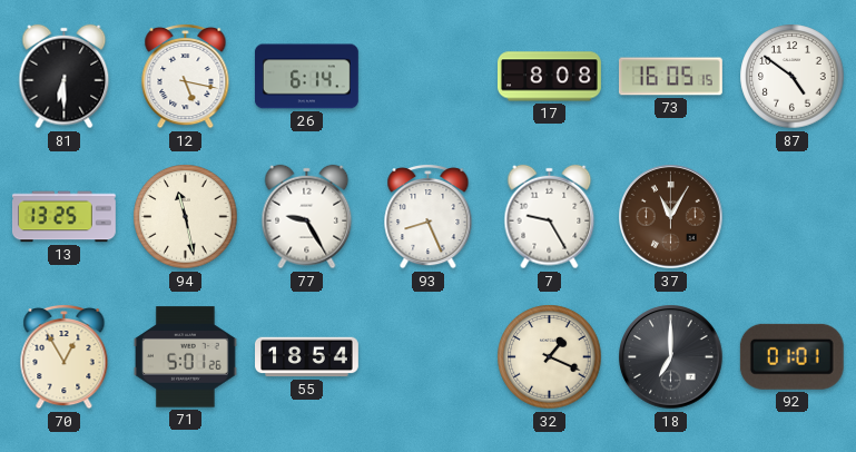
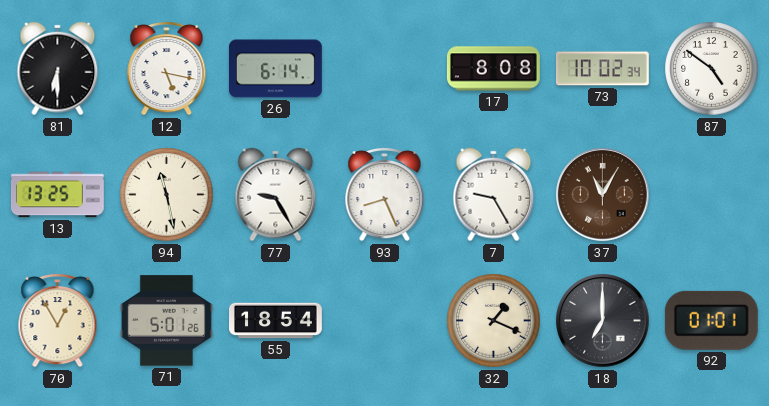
73: 16:05 -> 10:02 (602, 69)
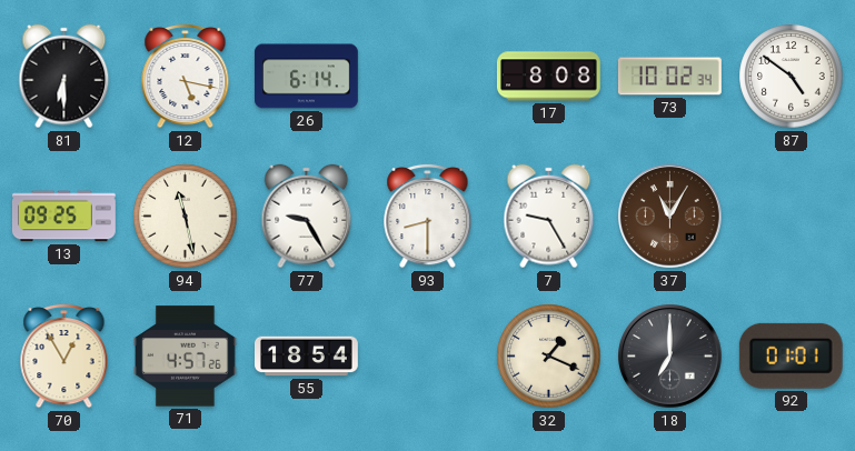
13: 13:25 -> 09:25 (63, 217)
93: 8:26 -> 8:30 (428, 216)
71: 5:01 -> 4:57 (185, 357)
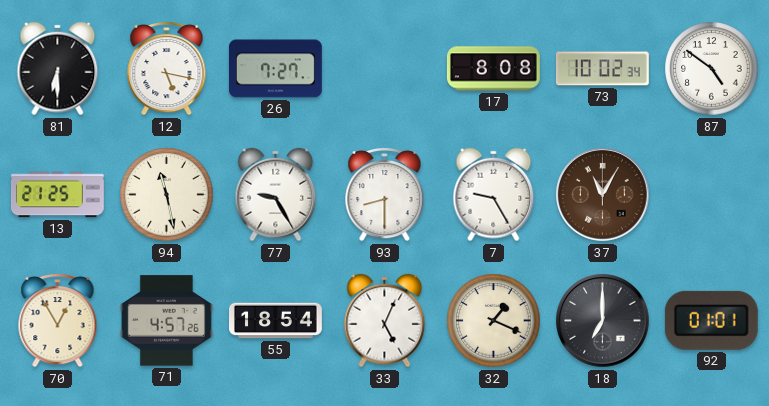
26: 6:14 -> 7:27 (275, 69)
13: 09:25 -> 21:25 (57, 195)
33: none -> 5:04 (385, 321)
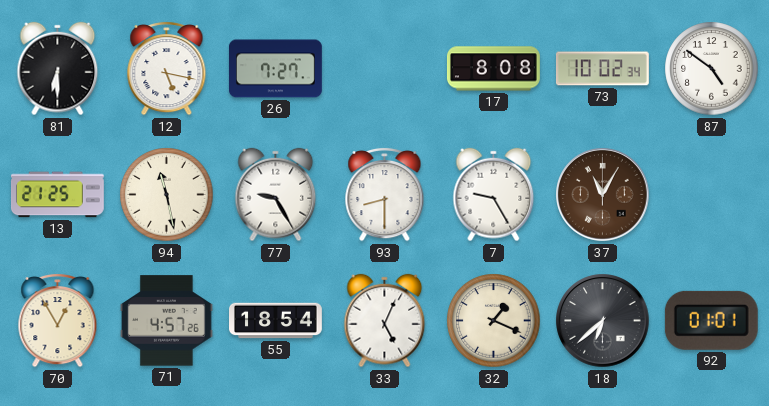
18: 7:00 -> 6:38 (603, 321)
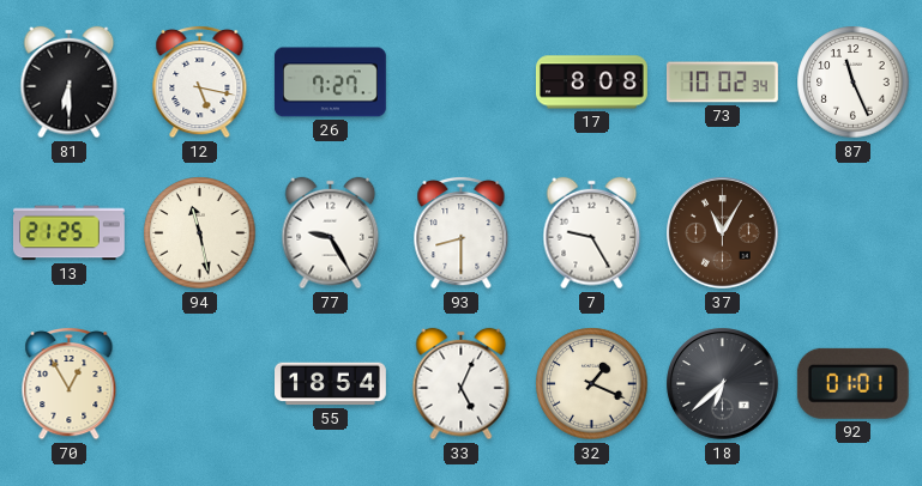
87: 4:51 -> 11:26 (854, 83)
71: 4:57 -> none (166, 321)
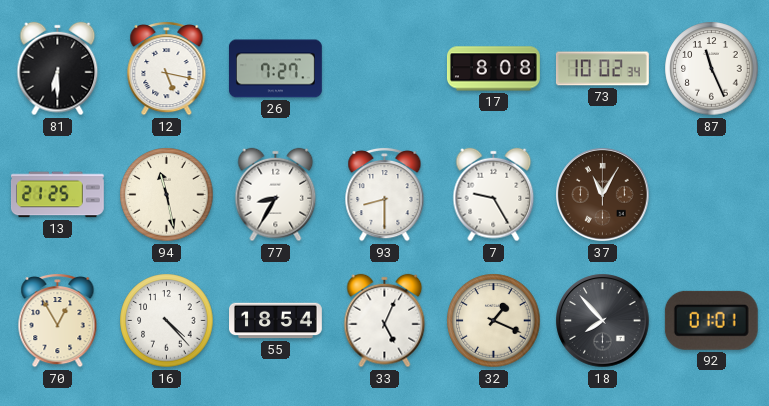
77: 9:25 -> 8:35 (276, 195)
16: none -> 4:23 (167, 321)
18: 6:38 -> 7:53 (603, 321)
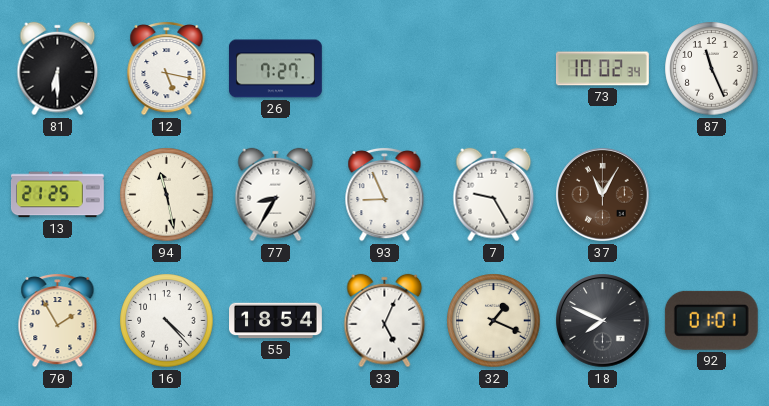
17: 8:08 -> none (494, 69)
93: 8:30 -> 8:56 (385, 194)
70: 12:55 -> 1:55 (58, 320)
18: 7:53 -> 7:49 (603, 321)
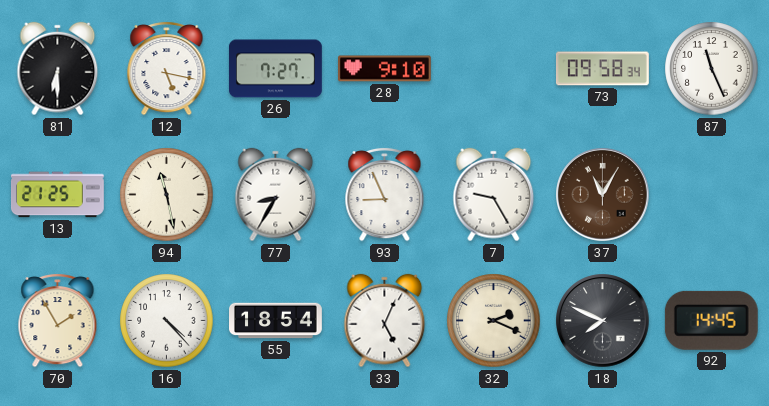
28: none -> 9:10 (384, 69)
73: 10:02 -> 09:58 (602, 69)
32: 1:19 -> 2:19 (494, 321)
92: 01:01 -> 14:45 (711, 320)
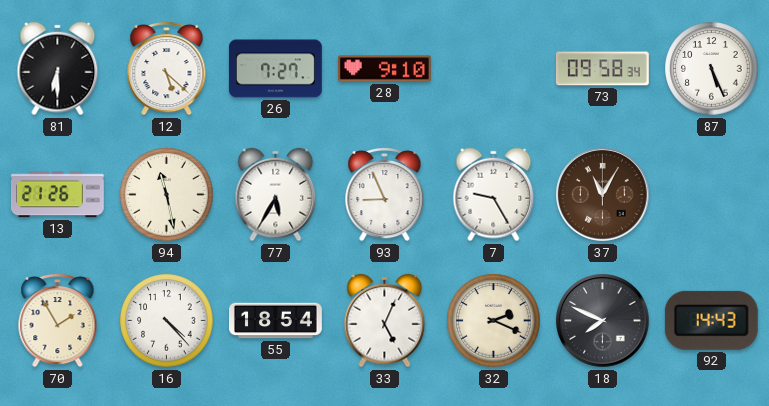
12: 5:17 -> 5:22 (167, 68)
87: 11:26 -> 5:26 (712, 69)
13: 21:25 -> 21:26 (57, 195)
77: 8:35 -> 5:35 (276, 195)
92: 14:45 -> 14:43 (711, 320)
